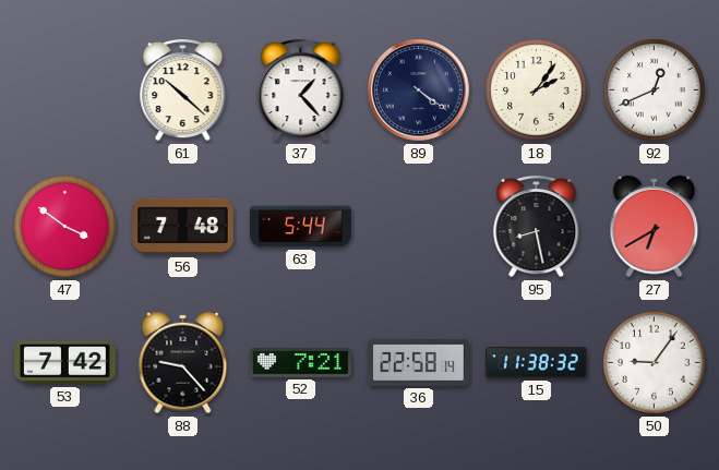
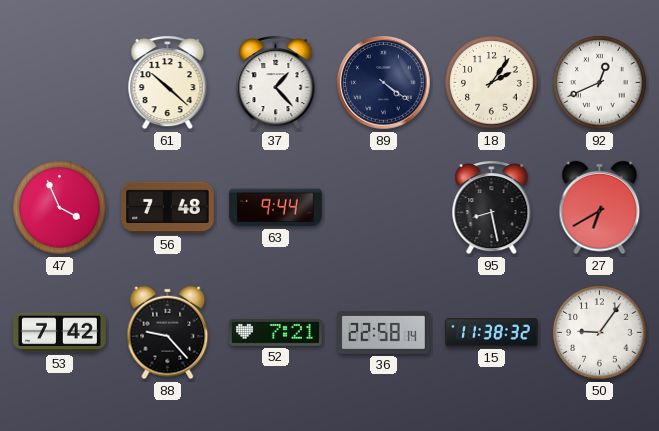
47: 3:51 -> 3:56 (60, 208)
63: 5:44 -> 9:44 (276, 208)
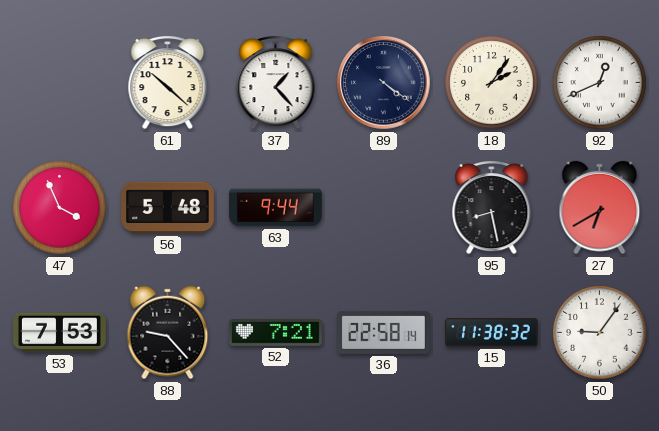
56: 7:48 -> 5:48 (168, 208)
53: 7:42 -> 7:53 (60, 333)
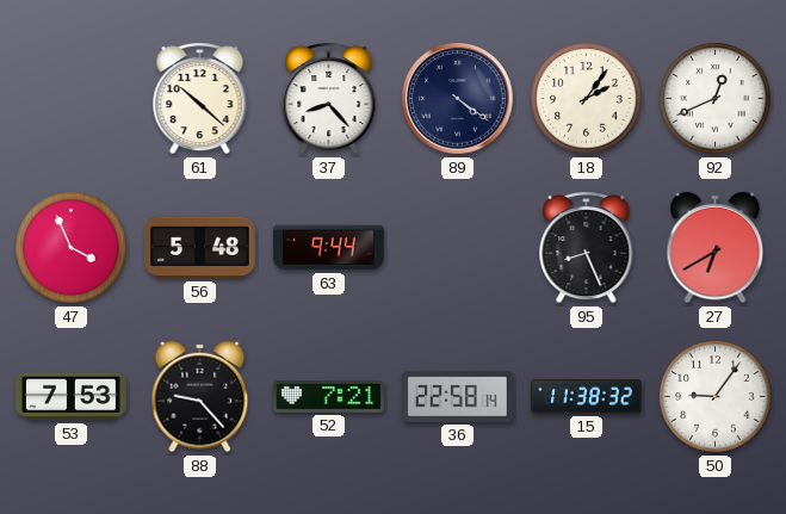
37: 1:23 -> 8:23 (329, 99)
95: 8:28 -> 8:26 (587, 248)
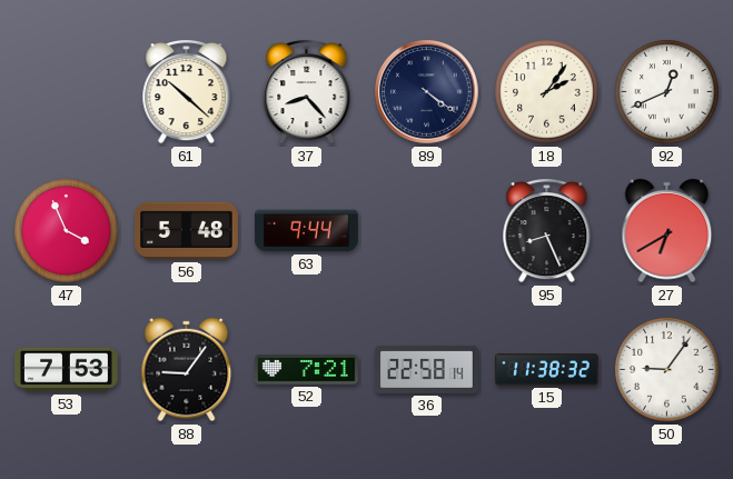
88: 9:23 -> 9:06 (187, 370)
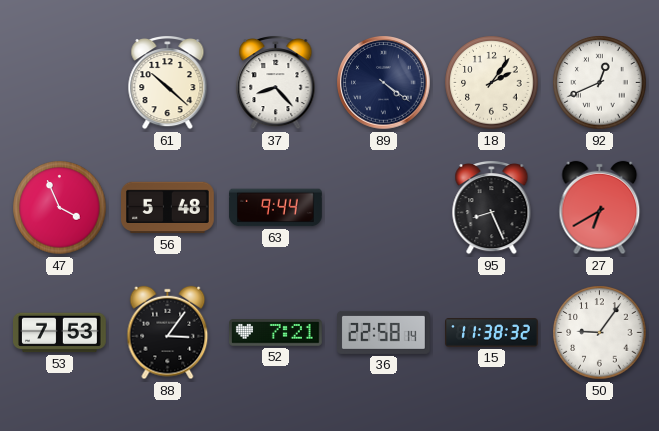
88: 9:06 -> 3:06 (168, 333)
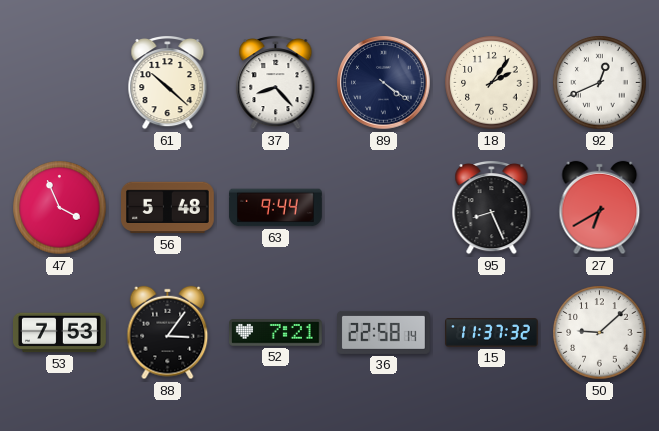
15: 11:38 -> 11:37 (492, 333)
50: 9:06 -> 9:08 (600, 333)
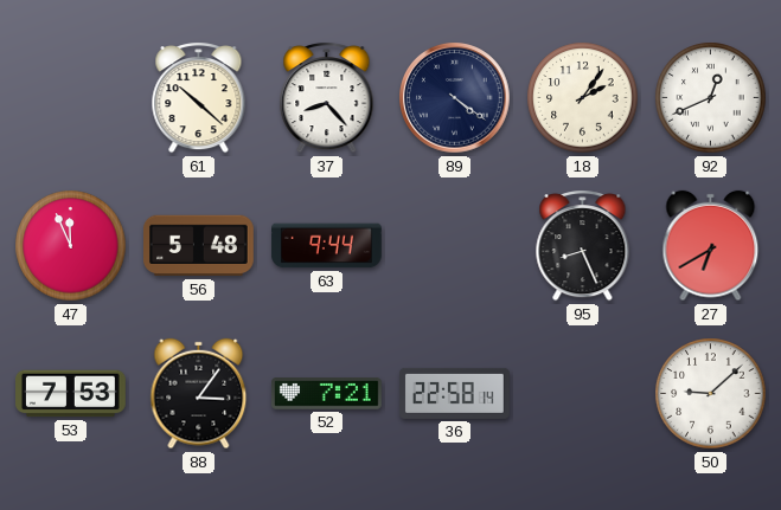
47: 3:56 -> 11:56 (71, 246)
15: 11:37 -> none (492, 333)
